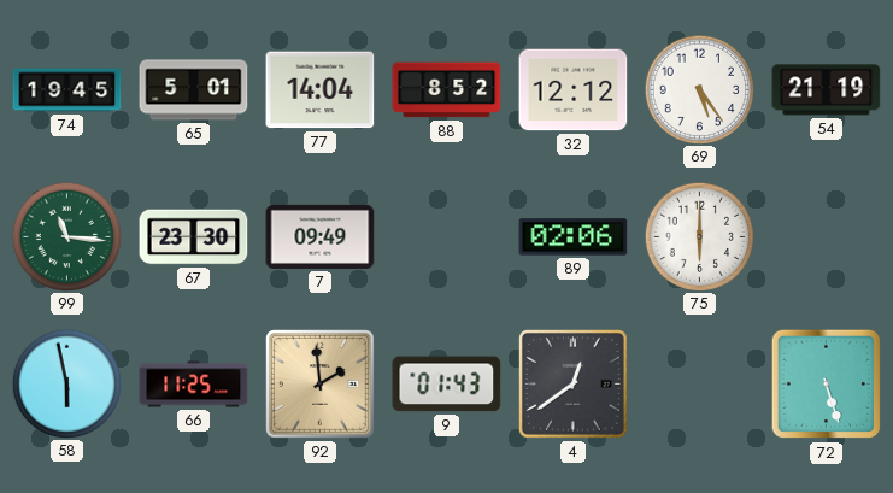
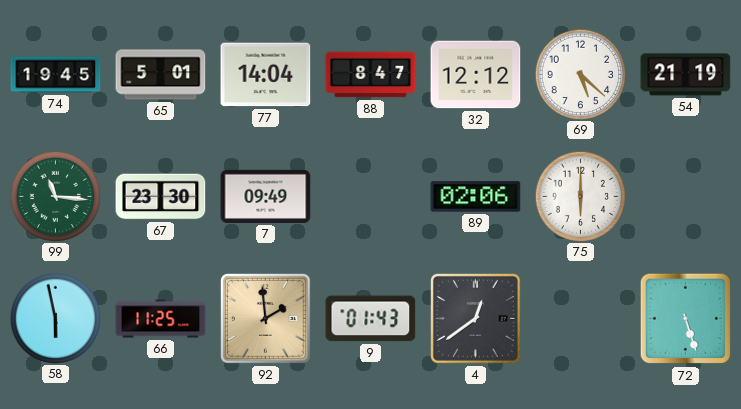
88: 8:52 -> 8:47 (371, 75)
69: 5:24 -> 5:22 (580, 74)
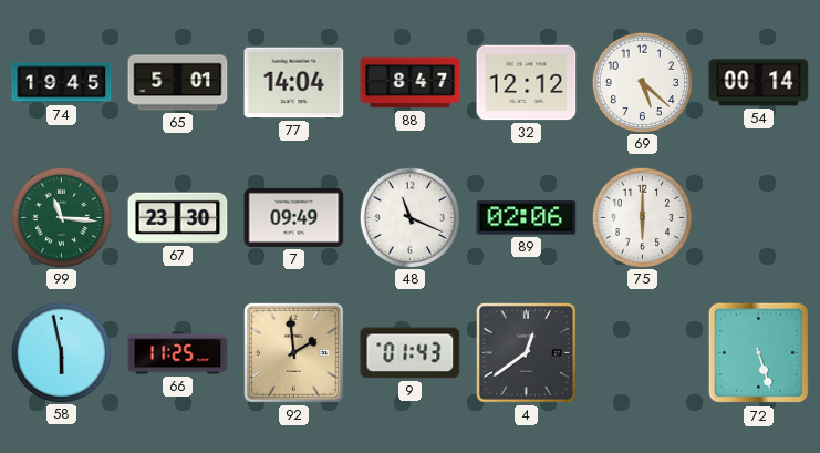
54: 21:19 -> 00:14 (759, 83)
48: none -> 11:19 (409, 217)
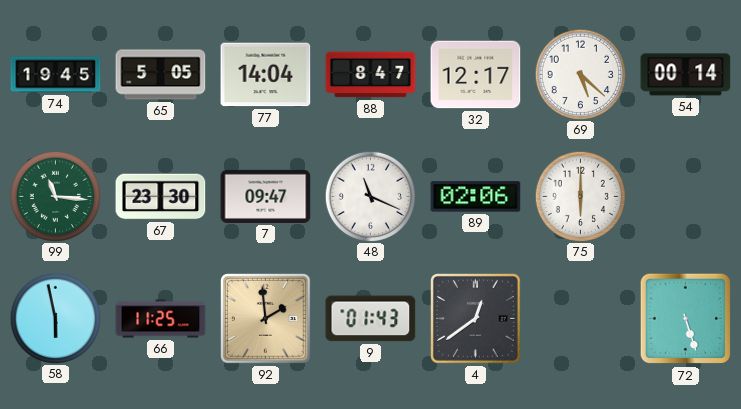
65: 5:01 -> 5:05 (161, 75)
32: 12:12 -> 12:17 (476, 75)
7: 09:49 -> 09:47 (266, 196)
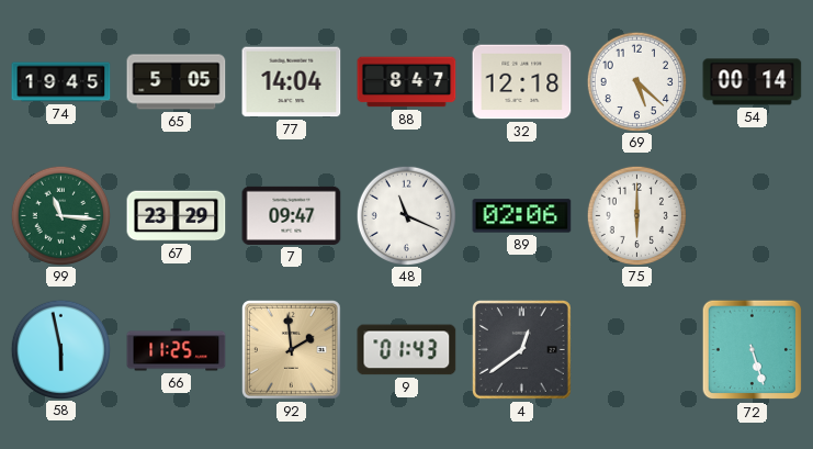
32: 12:17 -> 12:18 (522, 82)
67: 23:30 -> 23:29 (177, 216)
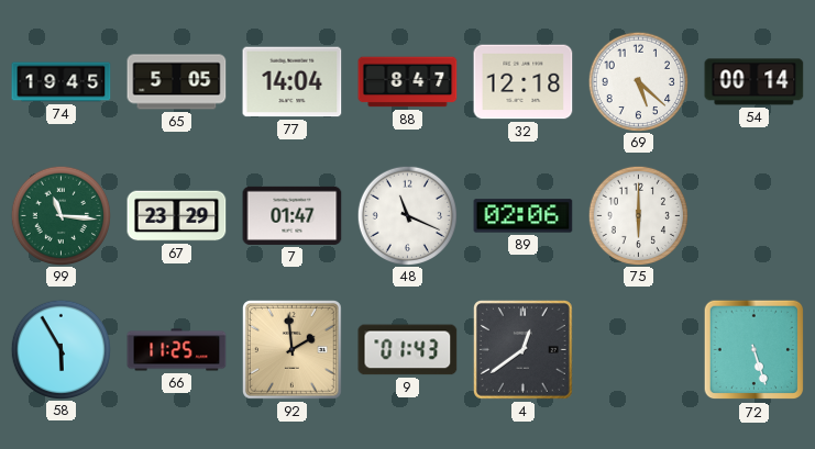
7: 09:47 -> 01:47 (293, 215)
58: 5:58 -> 5:55 (60, 349)
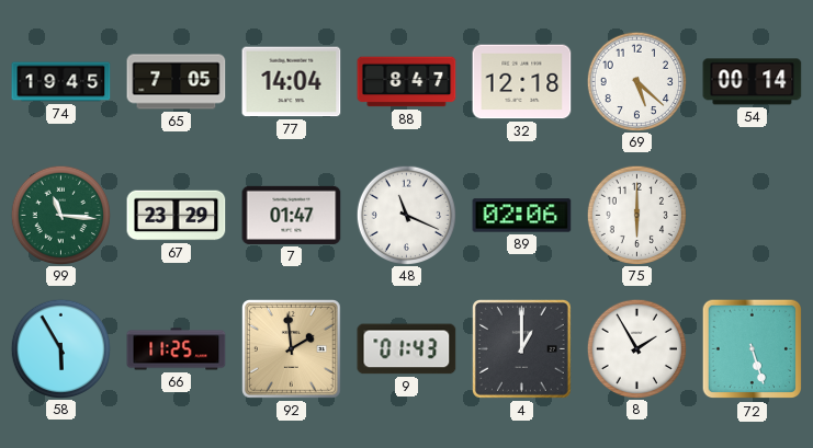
65: 5:05 -> 7:05 (177, 82)
4: 12:39 -> 1:00 (522, 349)
8: none -> 1:55 (636, 348)
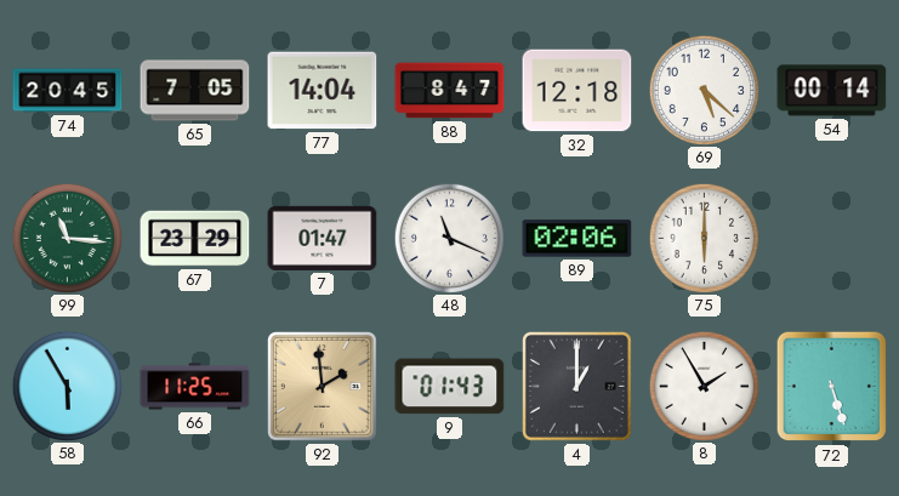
74: 19:45 -> 20:45 (68, 91)
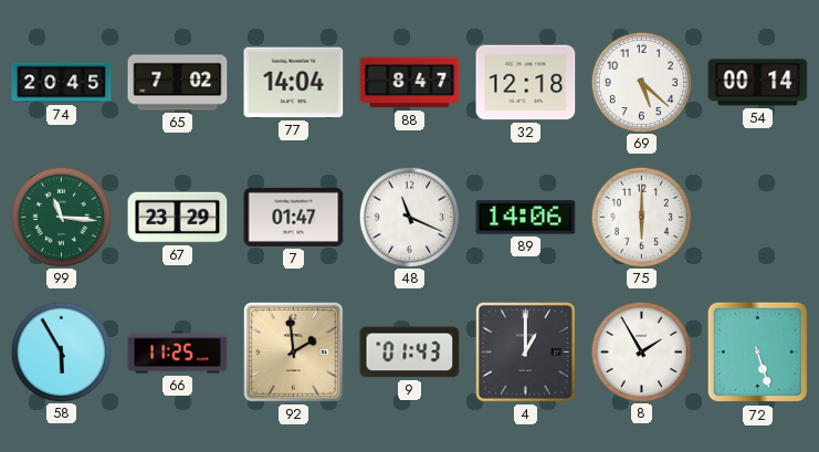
65: 7:05 -> 7:02 (178, 83)
89: 02:06 -> 14:06 (526, 218)
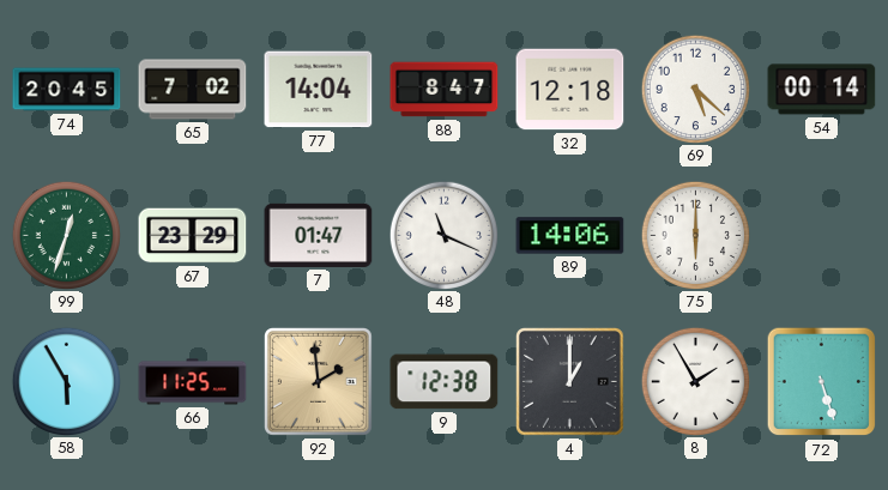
99: 11:16 -> 12:33 (66, 235)
9: 01:43 -> 12:38 (445, 382)
